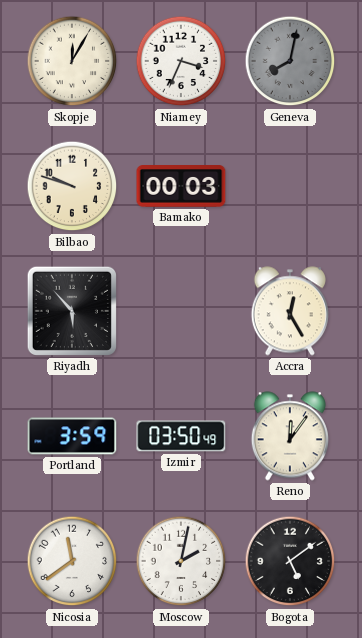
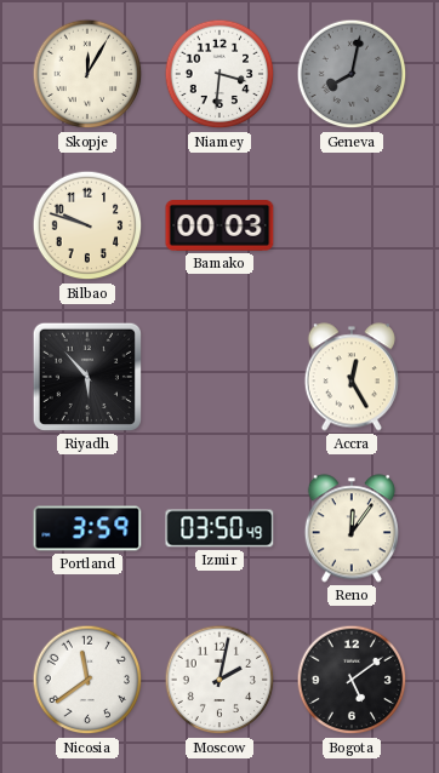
Niamey: 3:34 -> 3:31 (219, 74)
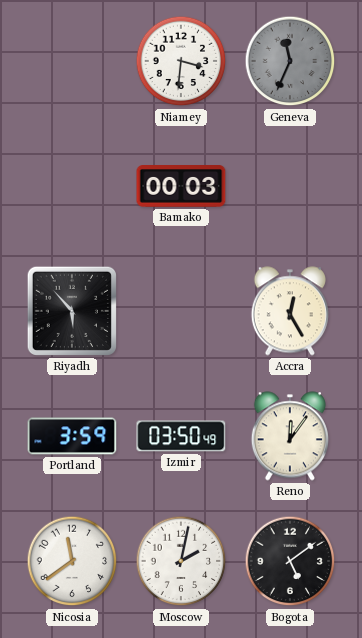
Skopje: 12:05 -> none (87, 74)
Geneva: 8:02 -> 11:34 (290, 61)
Bilbao: 9:48 -> none (87, 225)
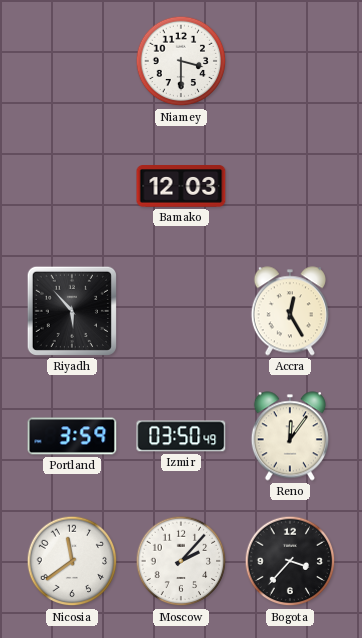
Niamey: 3:31 -> 3:30 (181, 61)
Geneva: 11:34 -> none (290, 61)
Bamako: 00:03 -> 12:03 (181, 187)
Moscow: 2:02 -> 2:07 (181, 561)
Bogota: 5:09 -> 3:37 (290, 561)
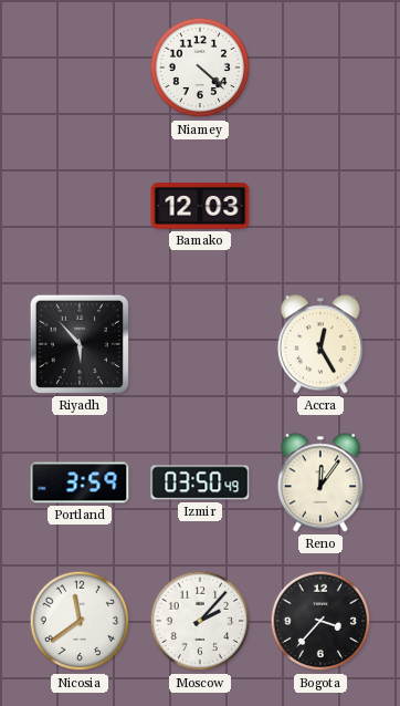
Niamey: 3:30 -> 4:22 (200, 68)
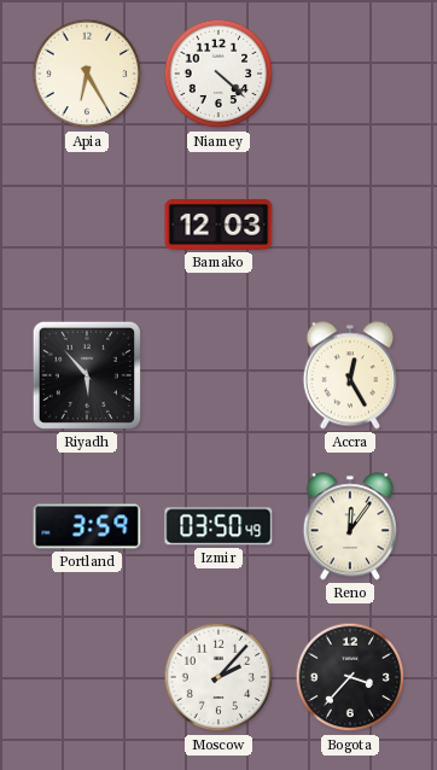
Apia: none -> 6:25 (87, 74)
Nicosia: 11:39 -> none (80, 621)
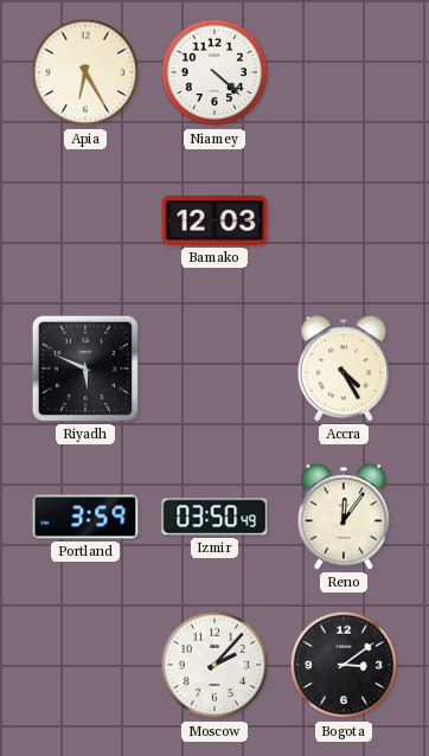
Riyadh: 5:53 -> 5:49 (85, 369)
Accra: 12:25 -> 4:25 (344, 369)
Bogota: 3:37 -> 3:09 (344, 665)
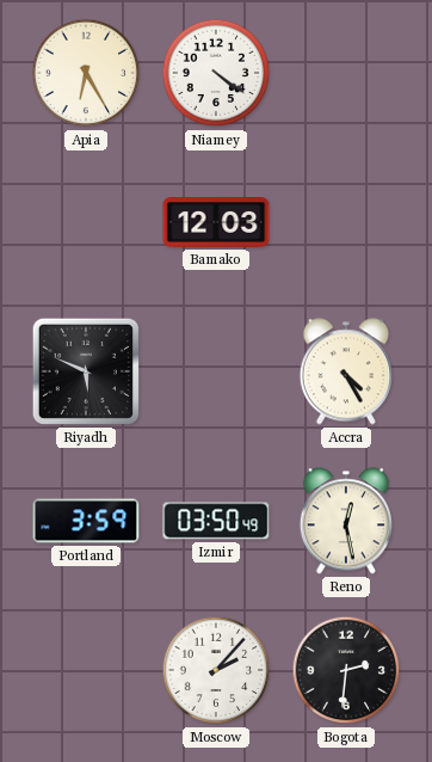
Niamey: 4:22 -> 4:21 (216, 73)
Reno: 12:06 -> 12:28 (346, 521)
Bogota: 3:09 -> 2:31 (346, 670)
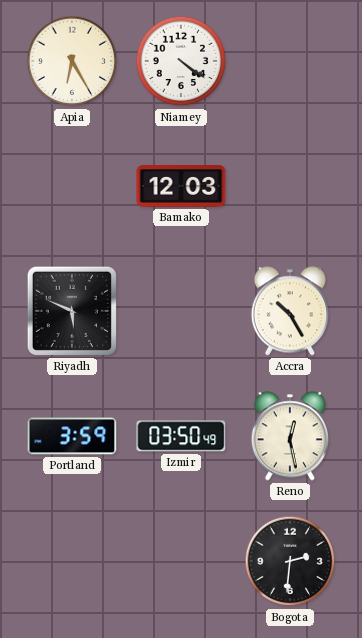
Accra: 4:25 -> 10:25 (290, 311)
Moscow: 2:07 -> none (216, 670)
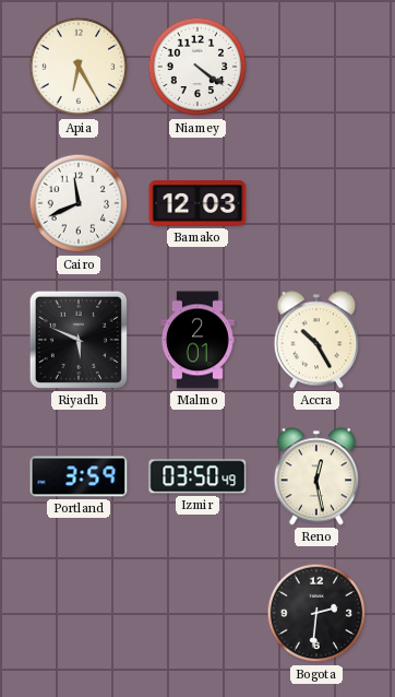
Cairo: none -> 11:41 (79, 203)
Malmo: none -> 2:01 (199, 340)
